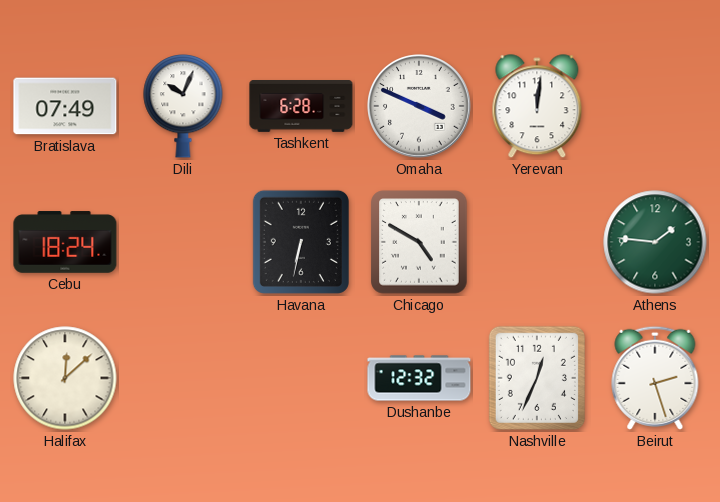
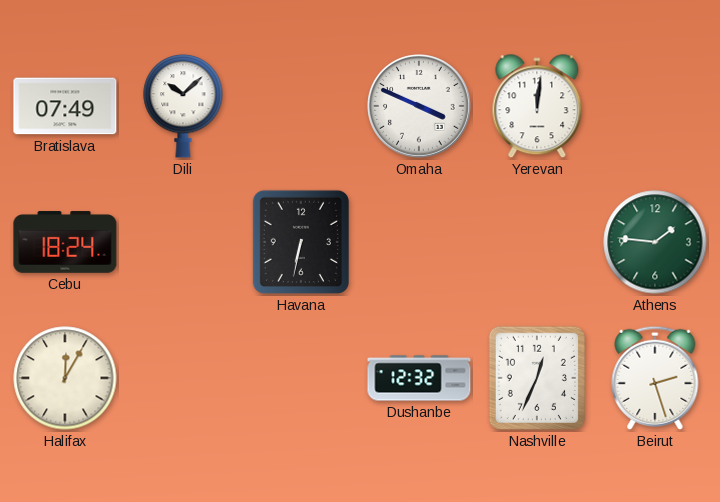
Dili: 10:04 -> 10:08 (183, 107)
Tashkent: 6:28 -> none (301, 107)
Chicago: 4:50 -> none (419, 242)
Halifax: 12:08 -> 12:05 (65, 378)
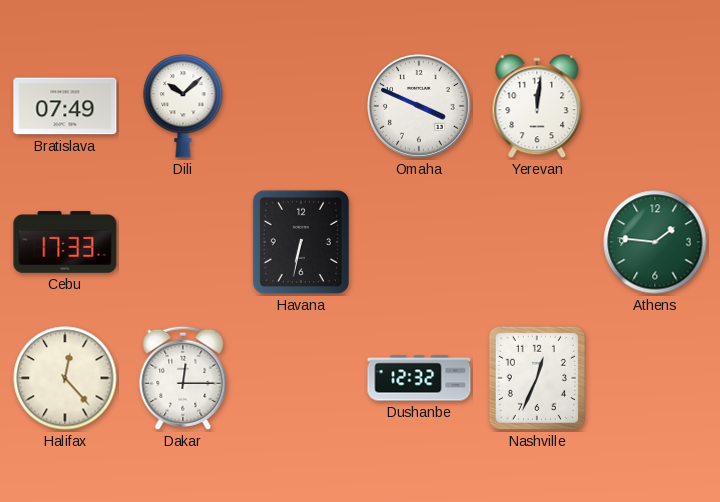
Cebu: 18:24 -> 17:33 (65, 242)
Halifax: 12:05 -> 12:23 (65, 378)
Dakar: none -> 12:15 (183, 378)
Beirut: 2:27 -> none (655, 378)
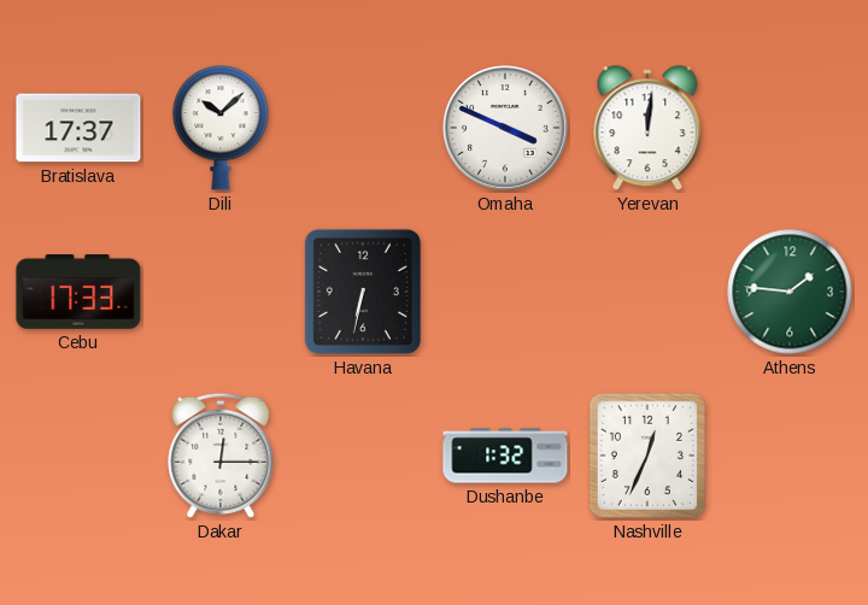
Bratislava: 07:49 -> 17:37 (78, 128)
Halifax: 12:23 -> none (65, 378)
Dushanbe: 12:32 -> 1:32 (505, 456)
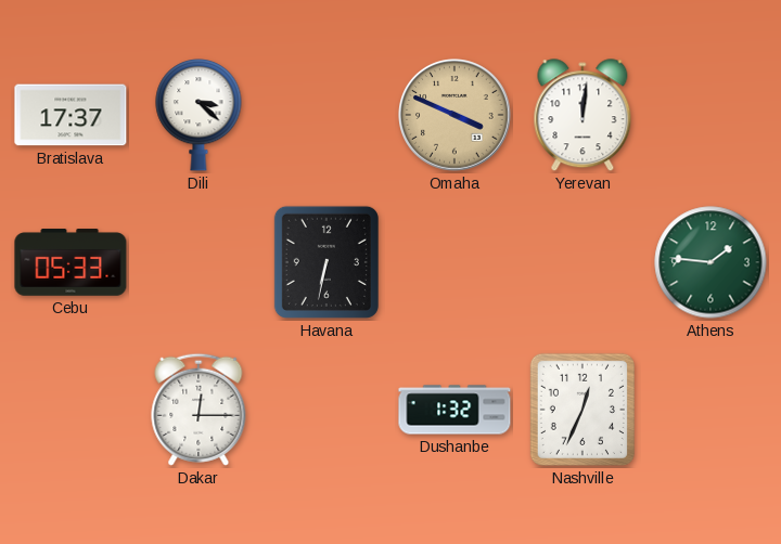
Dili: 10:08 -> 3:22 (199, 116)
Omaha dial: white -> champagne (456, 116)
Cebu: 17:33 -> 05:33 (71, 262)
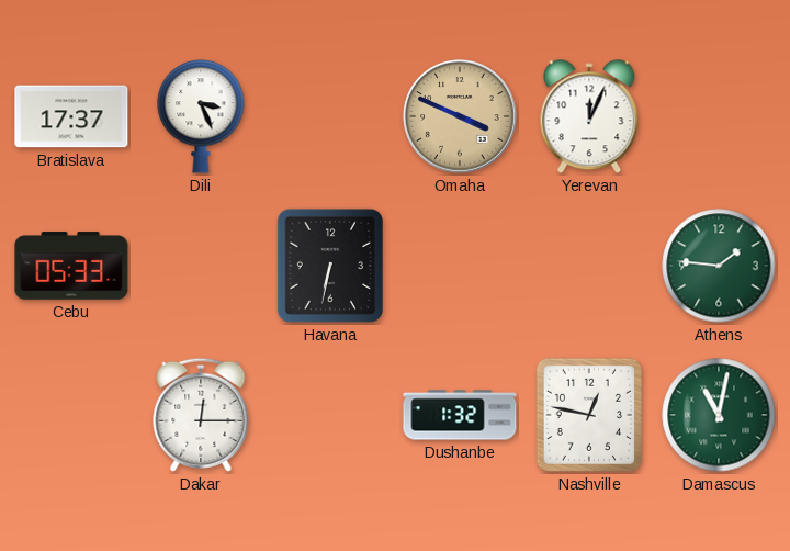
Dili: 3:22 -> 3:26 (201, 117)
Yerevan: 12:01 -> 12:04 (589, 117)
Nashville: 12:34 -> 12:47 (589, 415)
Damascus: none -> 11:02 (719, 415)
